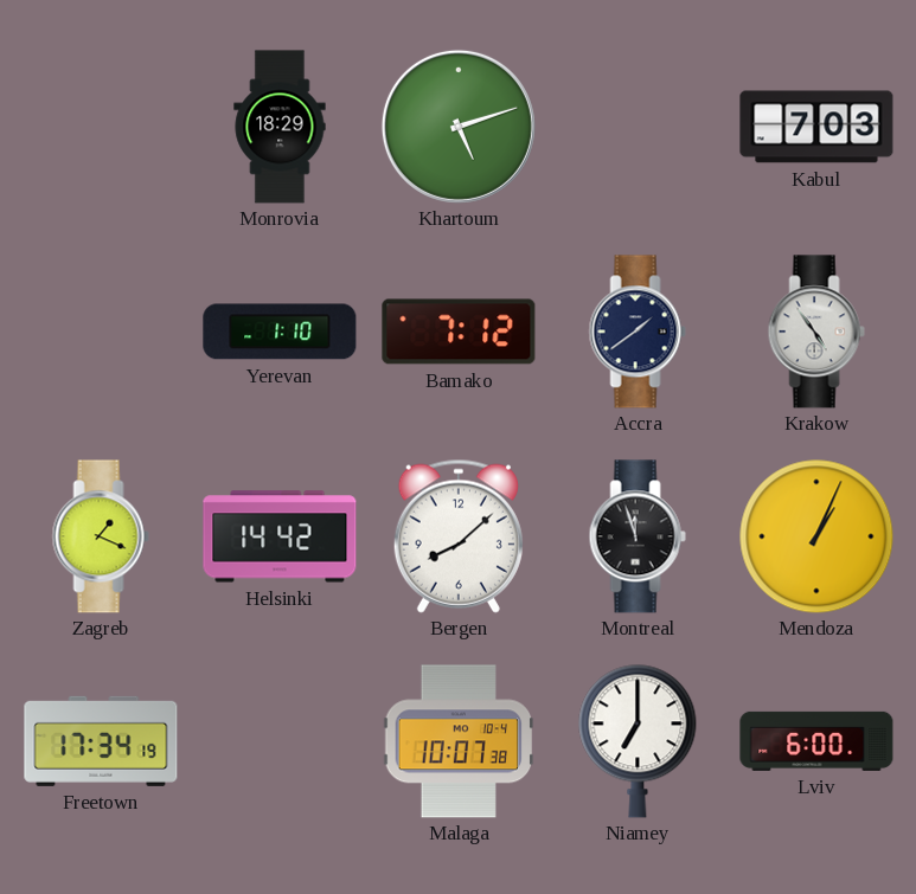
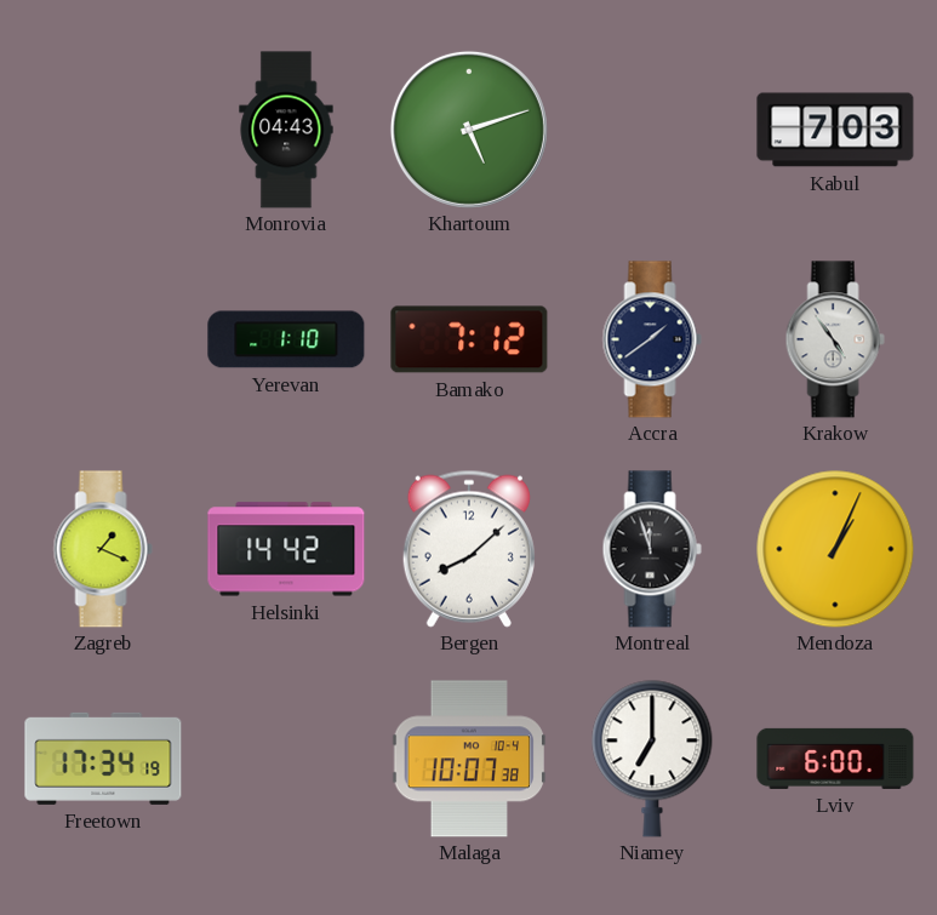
Monrovia: 18:29 -> 04:43 (286, 130)
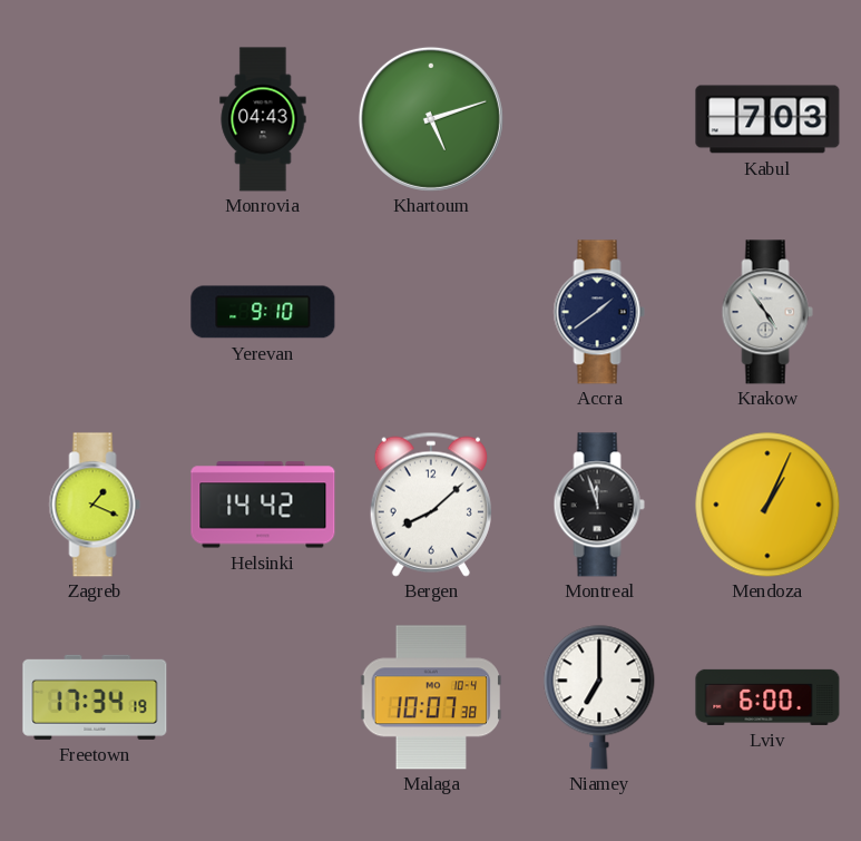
Yerevan: 1:10 -> 9:10 (263, 312)
Bamako: 7:12 -> none (469, 339)
